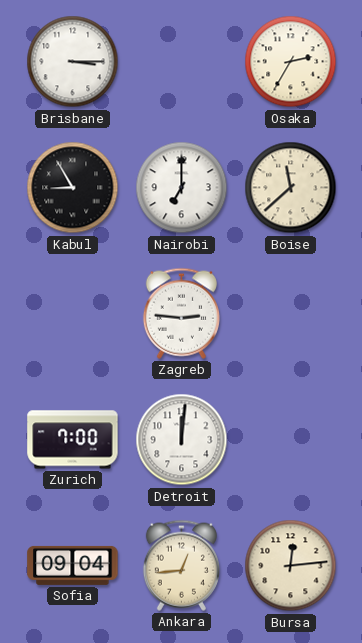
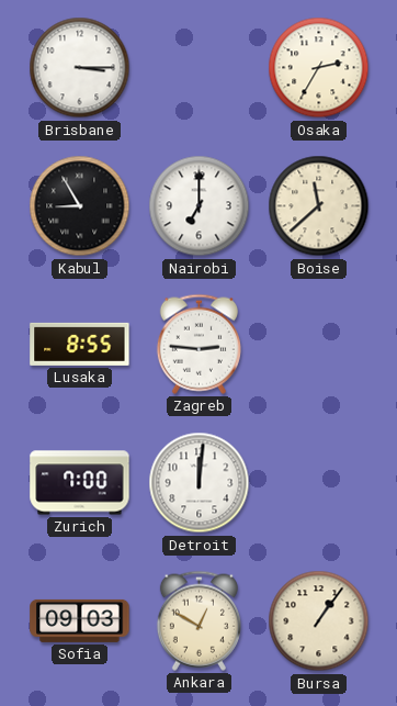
Lusaka: none -> 8:55 (80, 344)
Sofia: 09:04 -> 09:03 (80, 620)
Ankara: 12:44 -> 12:50 (198, 620)
Bursa: 12:14 -> 1:06 (319, 621)
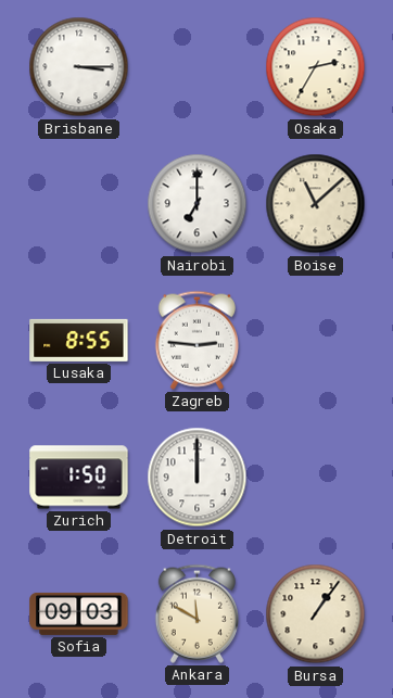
Kabul: 8:55 -> none (80, 206)
Boise: 11:38 -> 11:08 (316, 204)
Zurich: 7:00 -> 1:50 (79, 478)
Detroit: 12:01 -> 12:00 (198, 478)
Ankara: 12:50 -> 11:50 (196, 613)
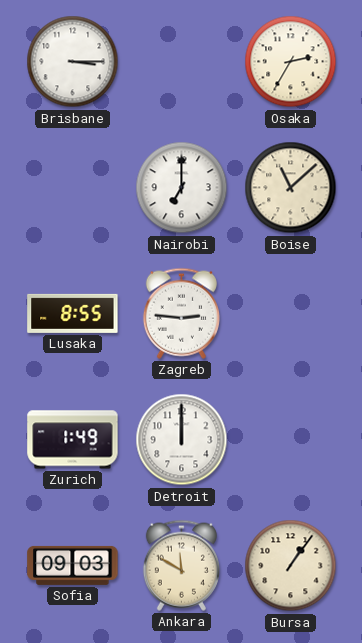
Zurich: 1:50 -> 1:49 (73, 440)
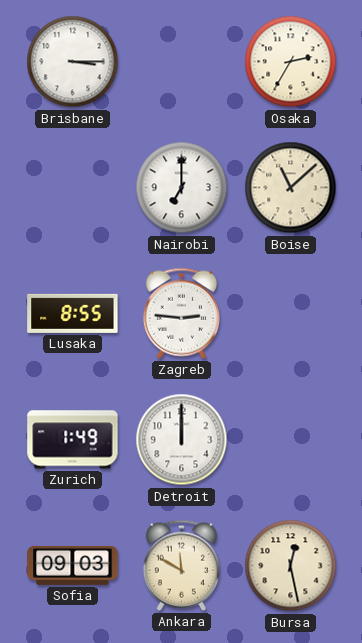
Bursa: 1:06 -> 12:28 (291, 566)
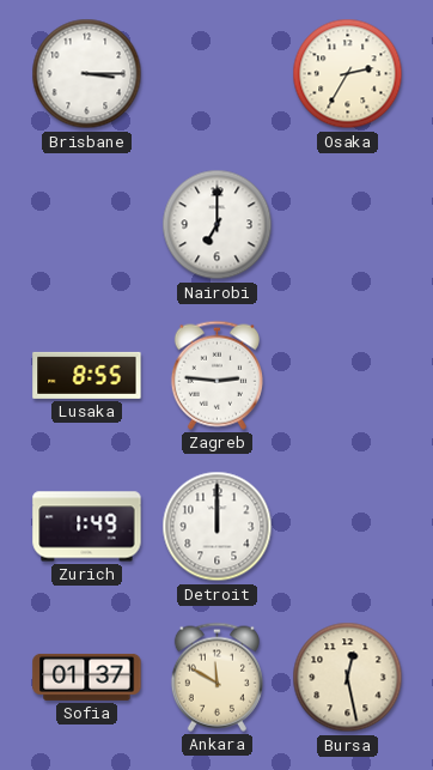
Boise: 11:08 -> none (291, 188)
Sofia: 09:03 -> 01:37 (87, 677)
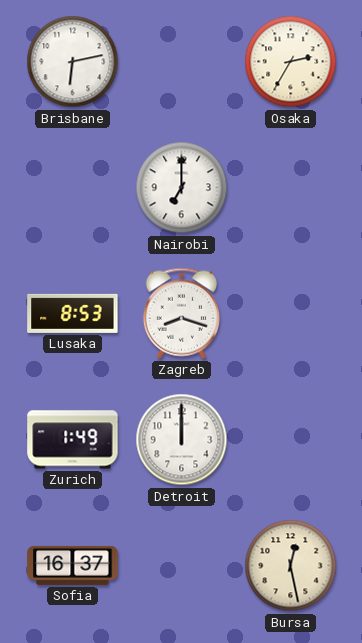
Brisbane: 3:15 -> 6:13 (73, 62)
Lusaka: 8:55 -> 8:53 (73, 313)
Zagreb: 2:46 -> 8:18 (181, 313)
Sofia: 01:37 -> 16:37 (73, 565)
Ankara: 11:50 -> none (216, 677)
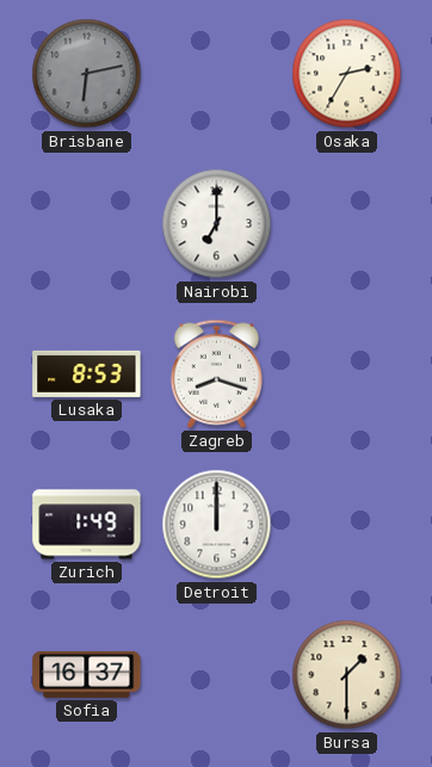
Brisbane dial: white -> grey (87, 74)
Bursa: 12:28 -> 1:30 (347, 675)
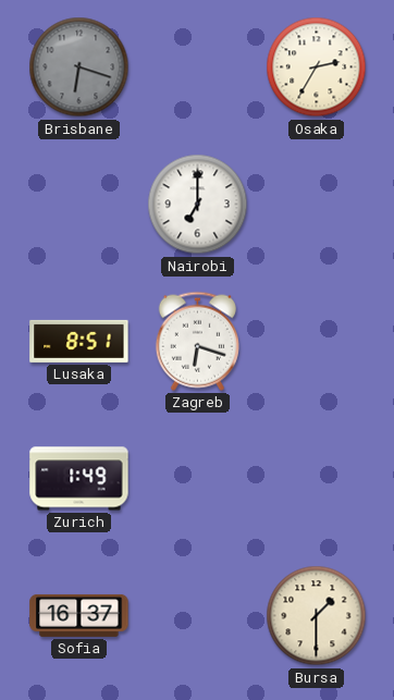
Brisbane: 6:13 -> 6:18 (79, 67)
Lusaka: 8:53 -> 8:51 (79, 341)
Zagreb: 8:18 -> 6:18 (197, 341)
Detroit: 12:00 -> none (217, 525)
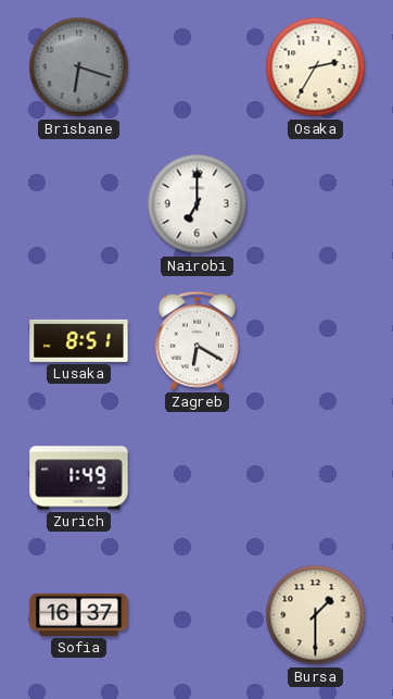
Zagreb: 6:18 -> 6:20 (196, 340)
